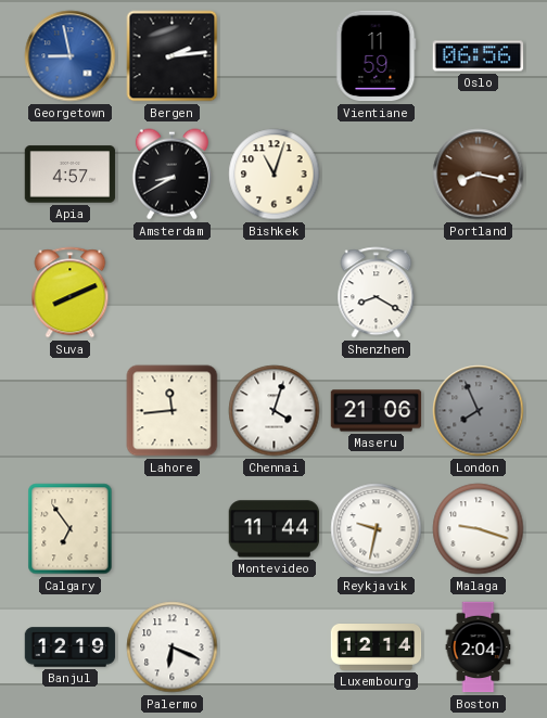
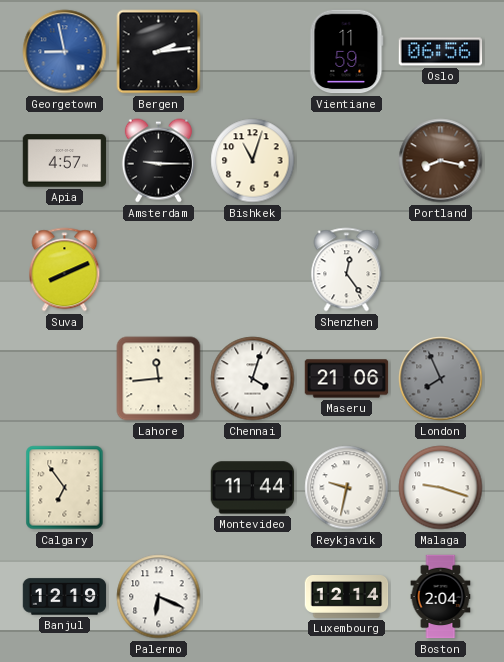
Amsterdam: 8:40 -> 9:15 (158, 161)
Shenzhen: 8:20 -> 12:24 (347, 270)
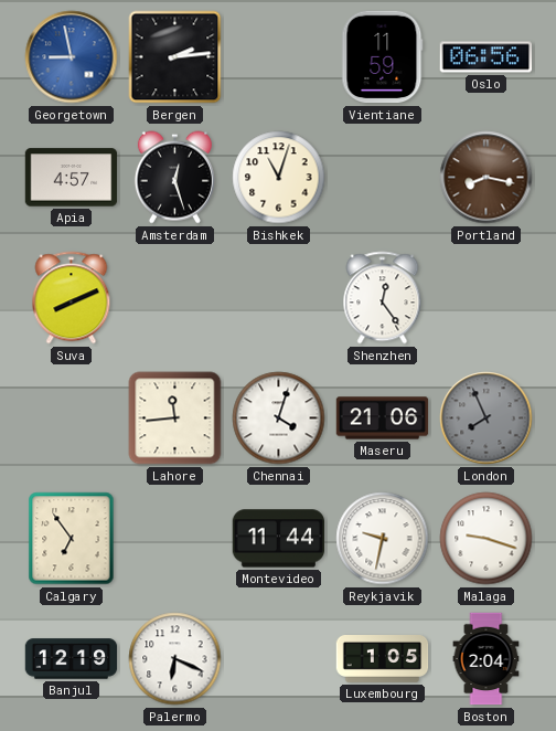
Amsterdam: 9:15 -> 12:27 (174, 178)
Luxembourg: 12:14 -> 1:05 (383, 659)
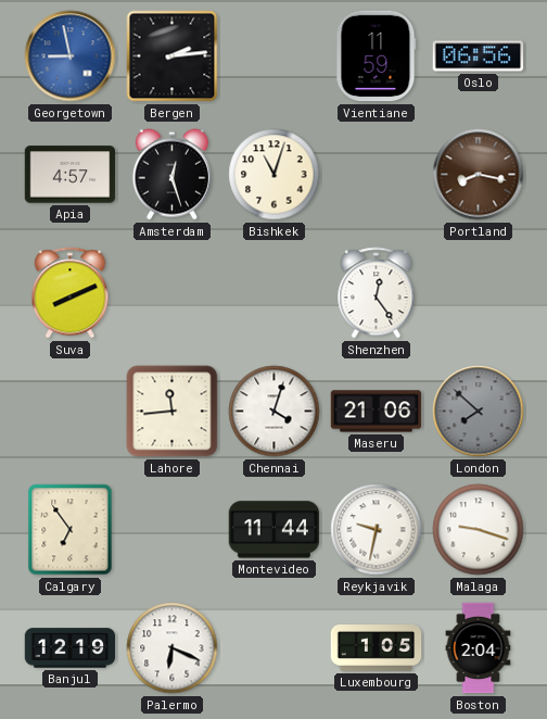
London: 7:56 -> 7:52 (479, 412)
